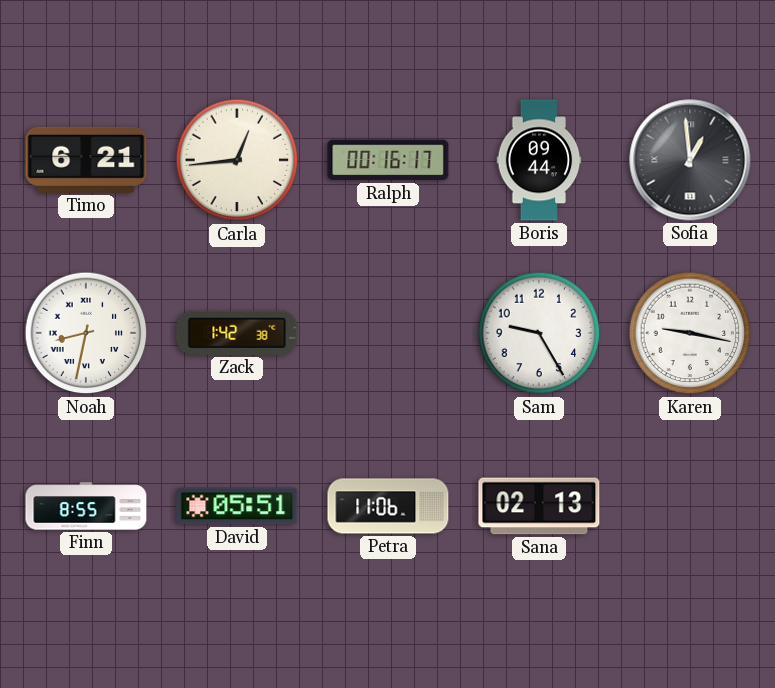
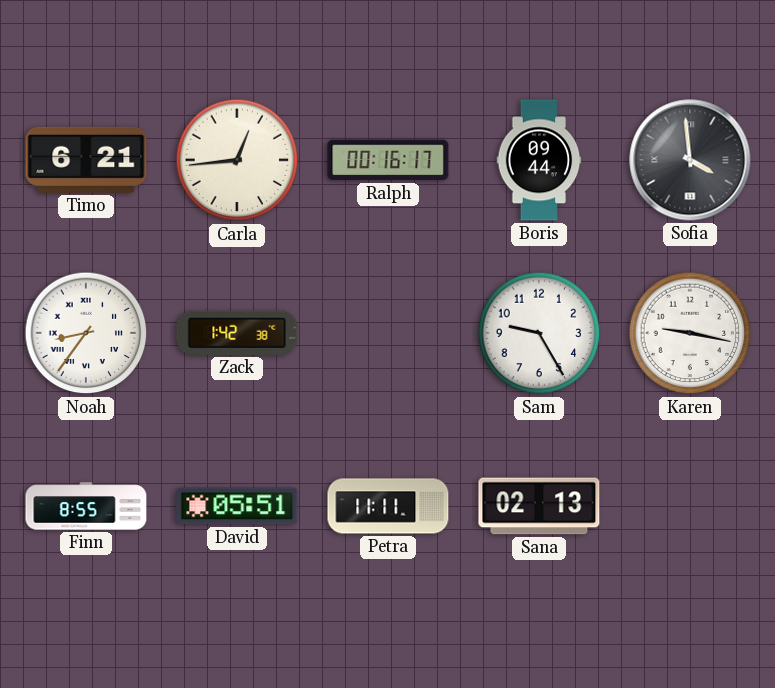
Sofia: 12:59 -> 3:59 (690, 160)
Noah: 8:32 -> 8:36 (86, 333)
Petra: 11:06 -> 11:11 (388, 506)
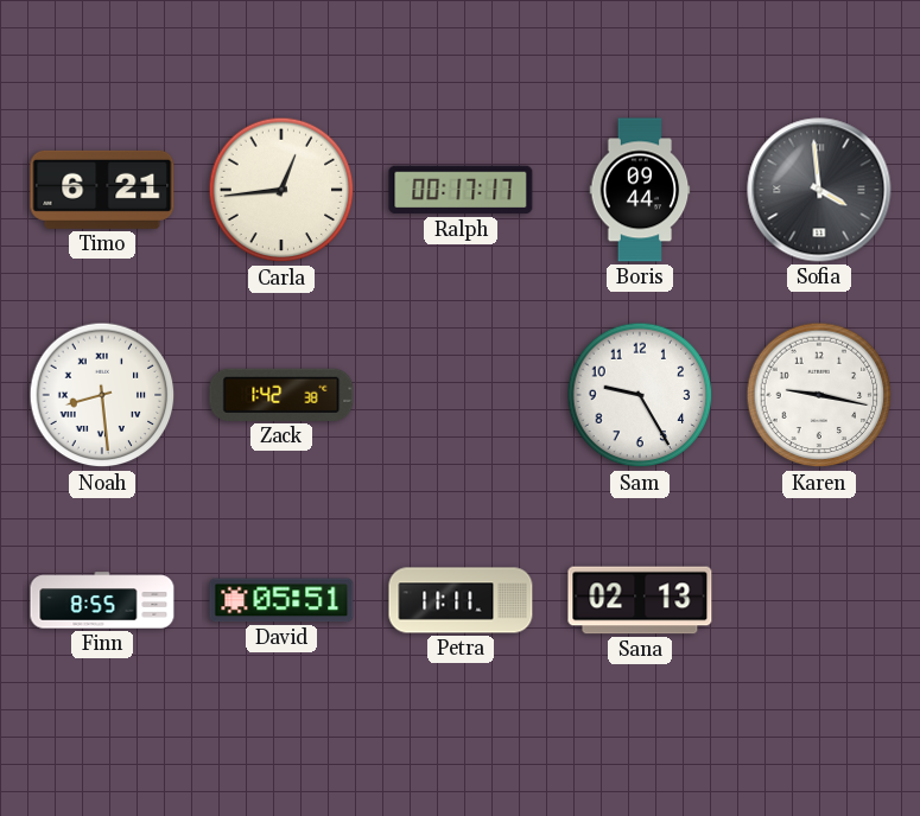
Ralph: 00:16 -> 00:17 (461, 190)
Noah: 8:36 -> 8:29 (102, 395)
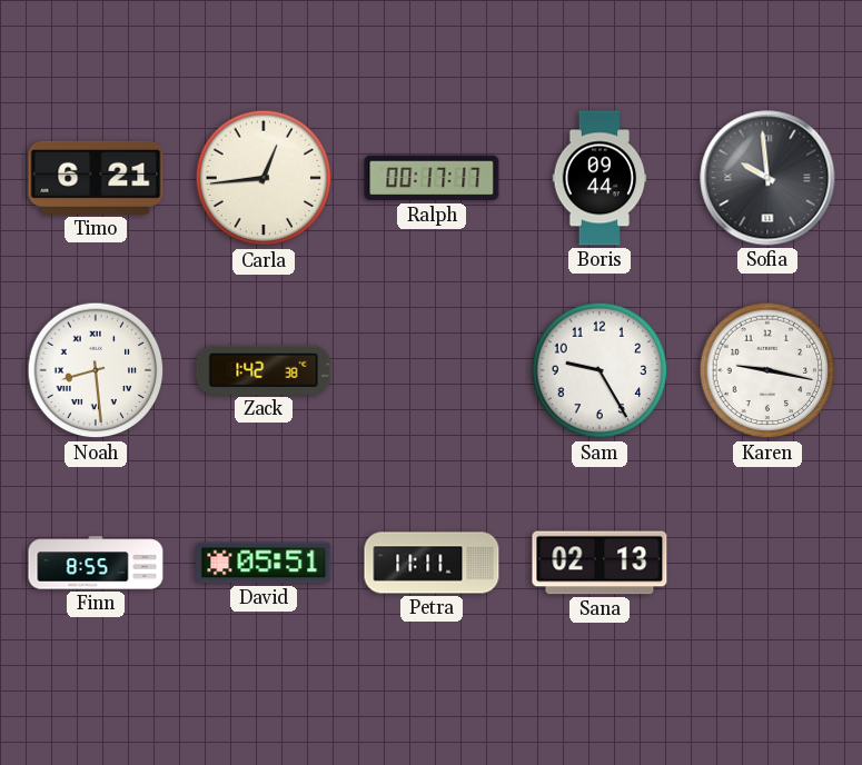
Sofia: 3:59 -> 9:59 (767, 178)
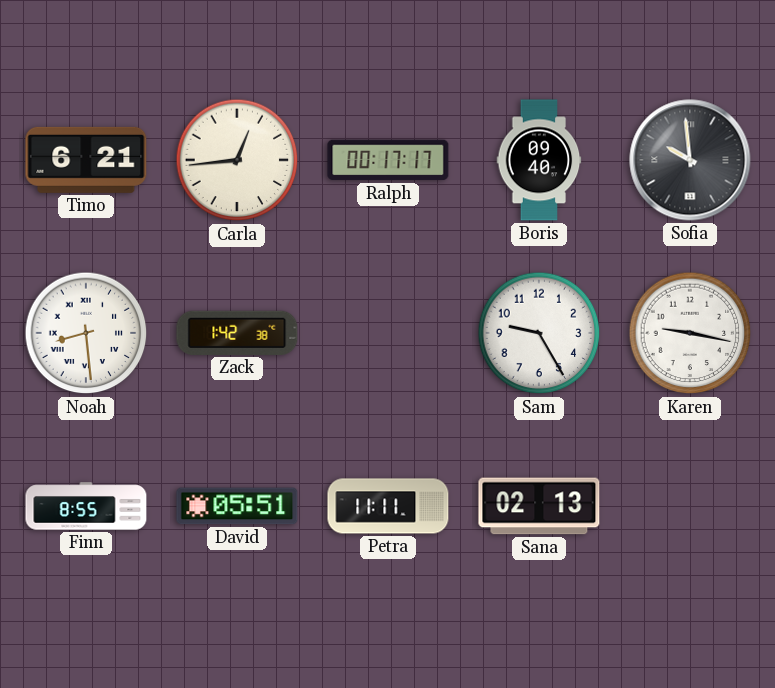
Boris: 09:44 -> 09:40 (539, 160)
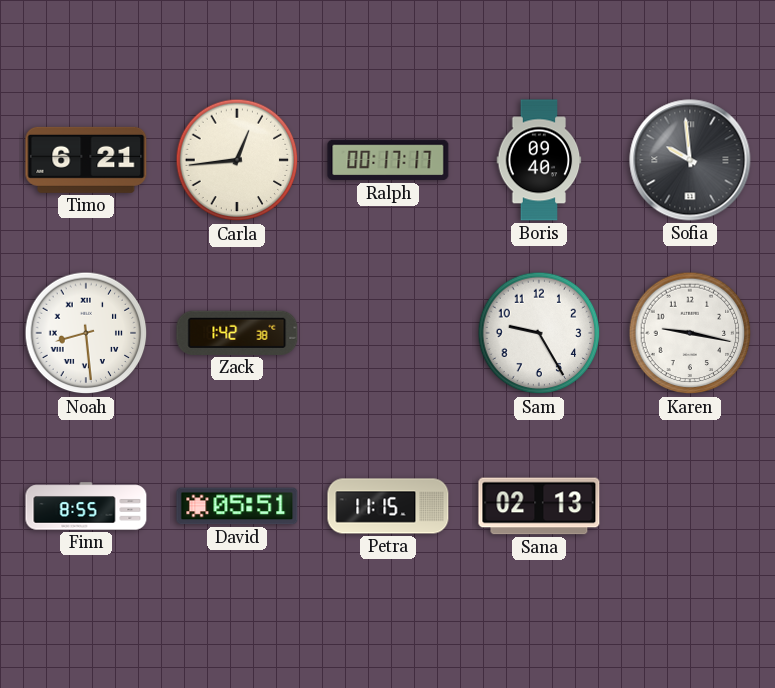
Petra: 11:11 -> 11:15 (388, 506)
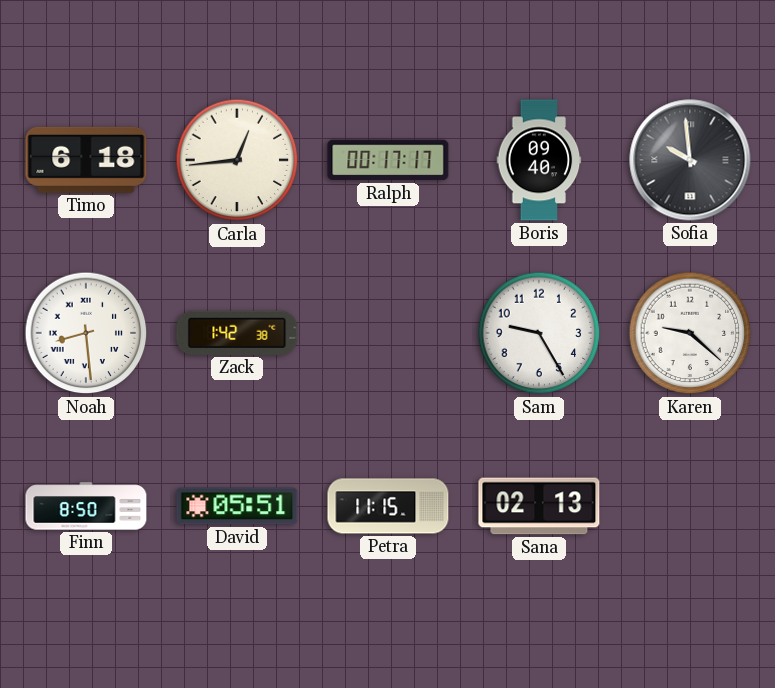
Timo: 6:21 -> 6:18 (86, 160)
Karen: 9:17 -> 9:22 (690, 333)
Finn: 8:55 -> 8:50 (86, 506)
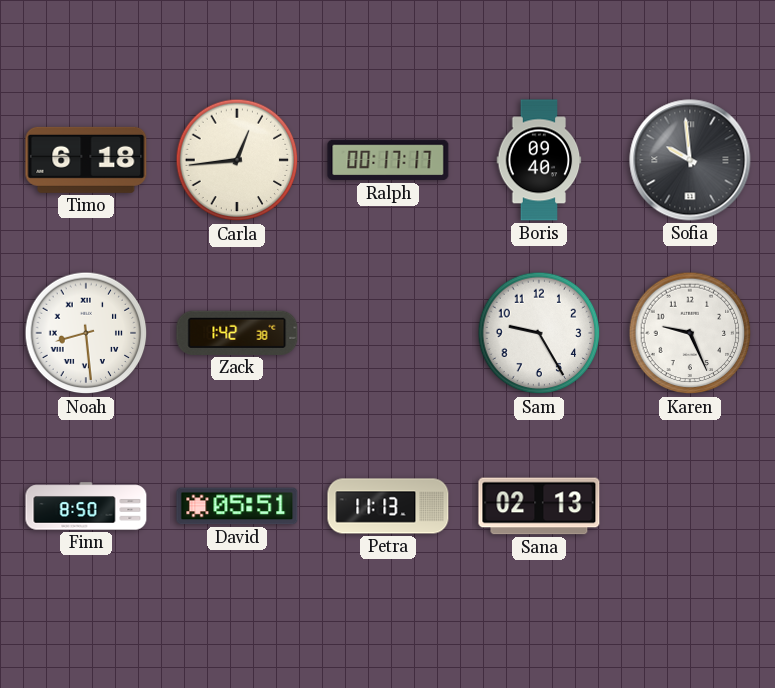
Karen: 9:22 -> 9:26 (690, 333)
Petra: 11:15 -> 11:13 (388, 506)
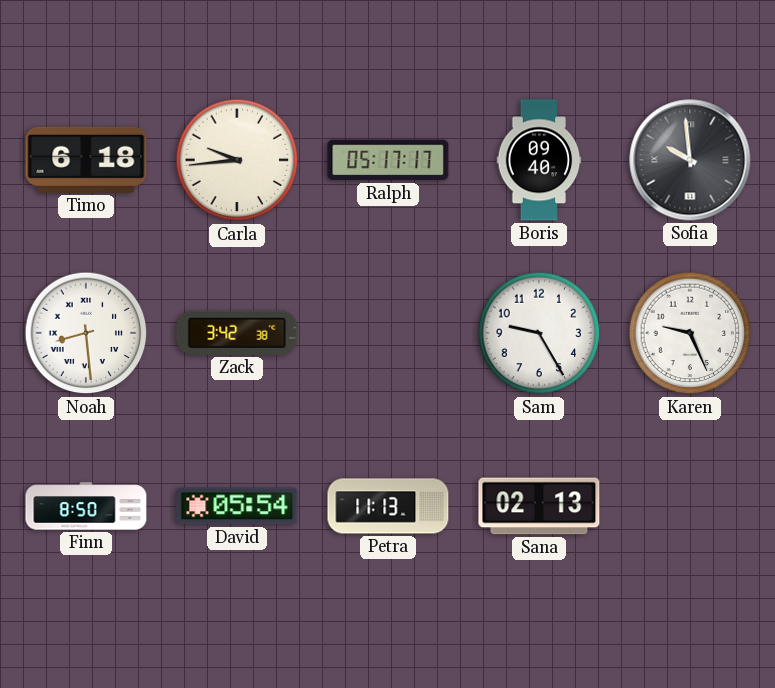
Carla: 12:44 -> 9:44 (237, 160)
Ralph: 00:17 -> 05:17 (388, 160)
Zack: 1:42 -> 3:42 (237, 333)
David: 05:51 -> 05:54 (237, 506)
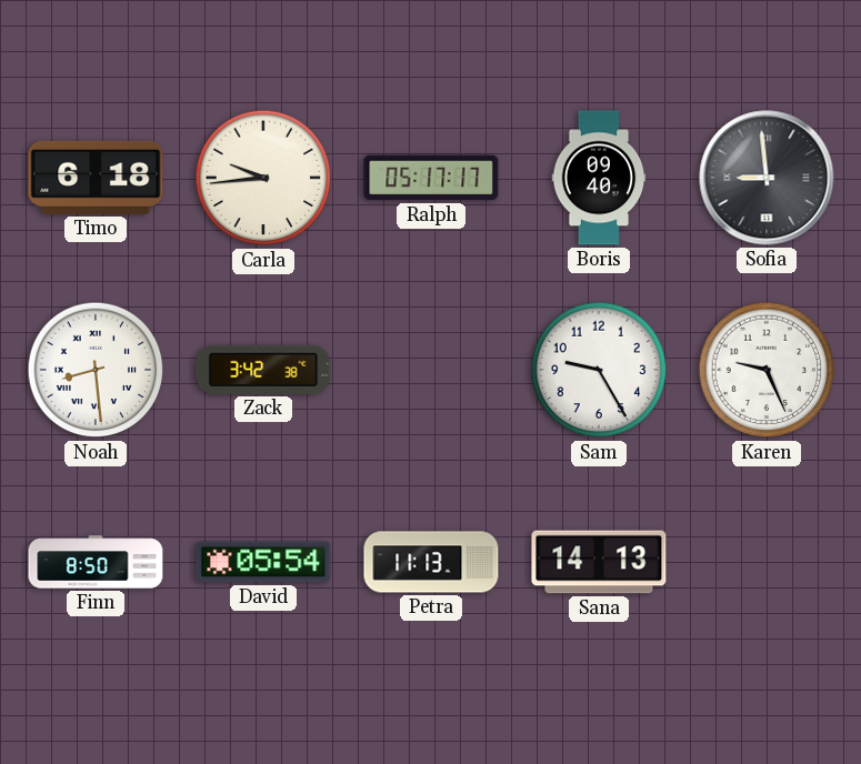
Sofia: 9:59 -> 8:59 (767, 178)
Sana: 02:13 -> 14:13 (599, 562)
